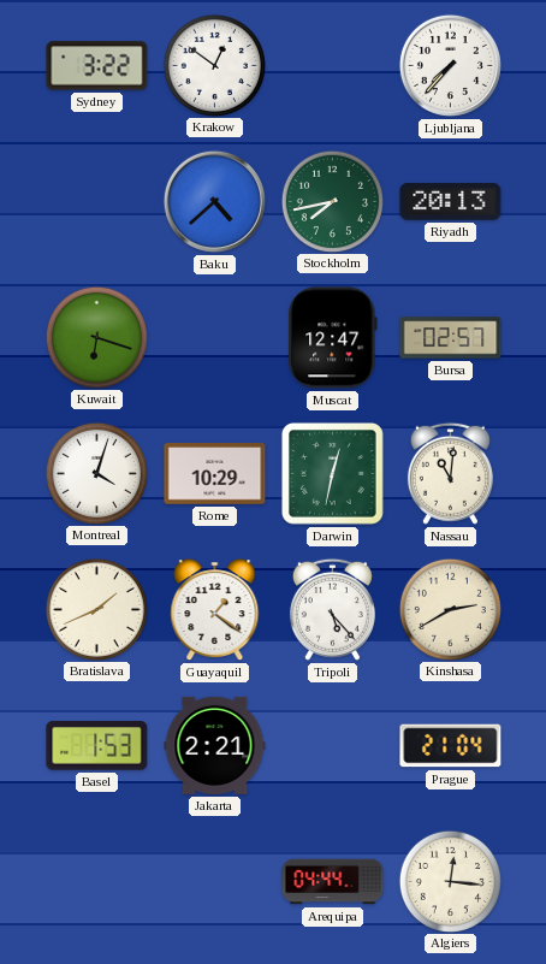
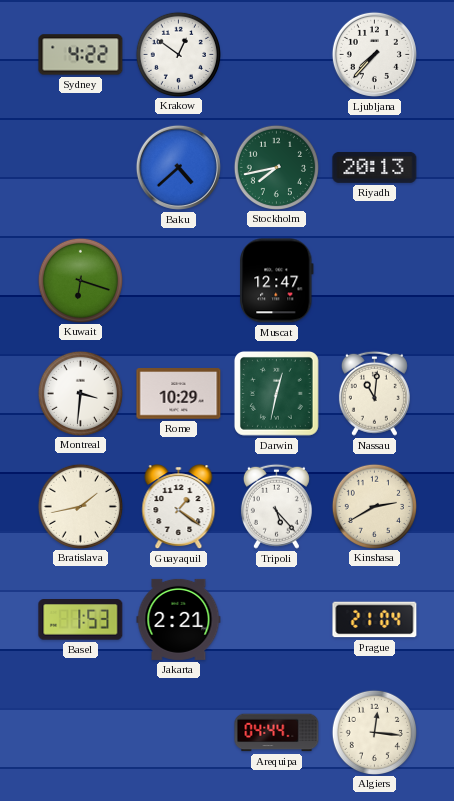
Sydney: 3:22 -> 4:22 (81, 55)
Bursa: 02:57 -> none (451, 338)
Montreal: 4:03 -> 3:31 (80, 393)
Bratislava: 1:41 -> 1:43 (80, 506)
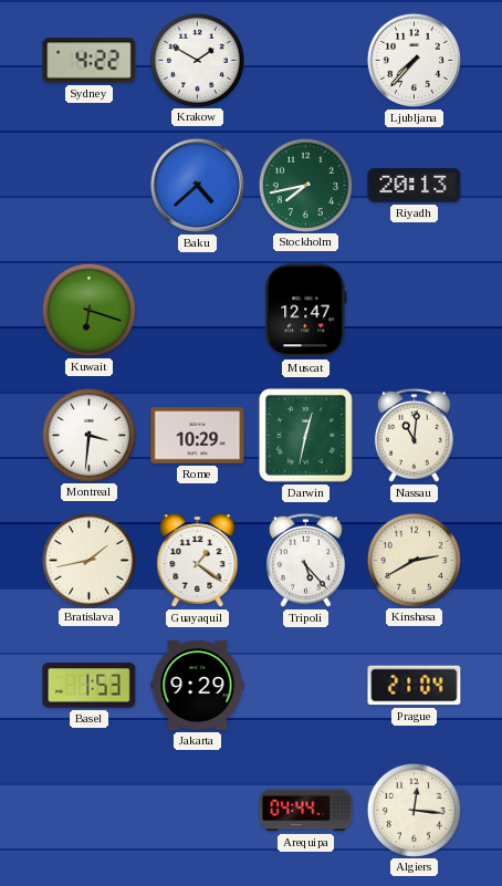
Krakow: 12:51 -> 1:50 (197, 60)
Jakarta: 2:21 -> 9:29 (198, 685)
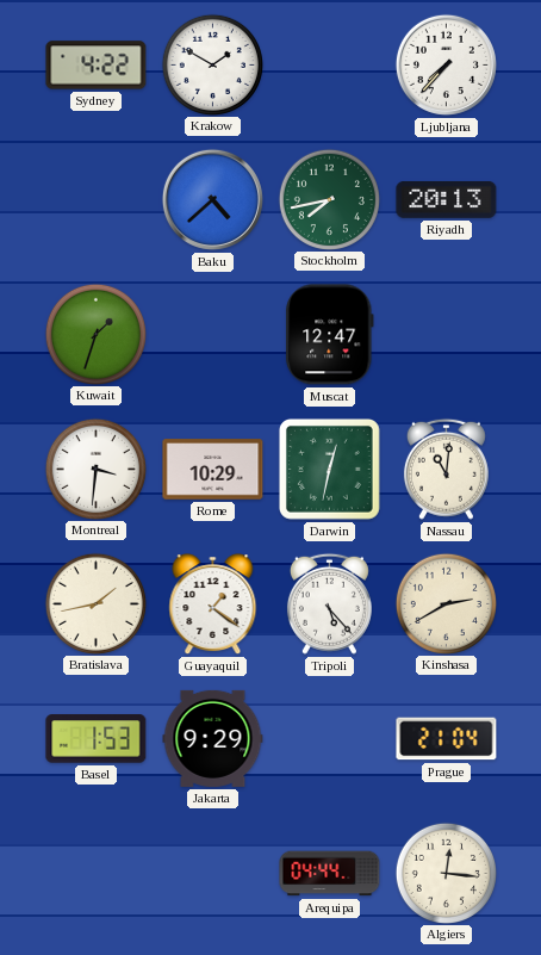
Kuwait: 6:18 -> 1:33 (95, 334)
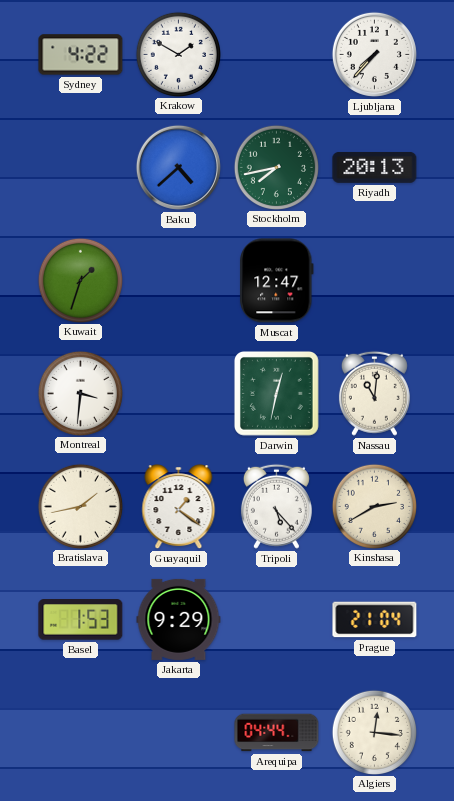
Rome: 10:29 -> none (213, 470)
